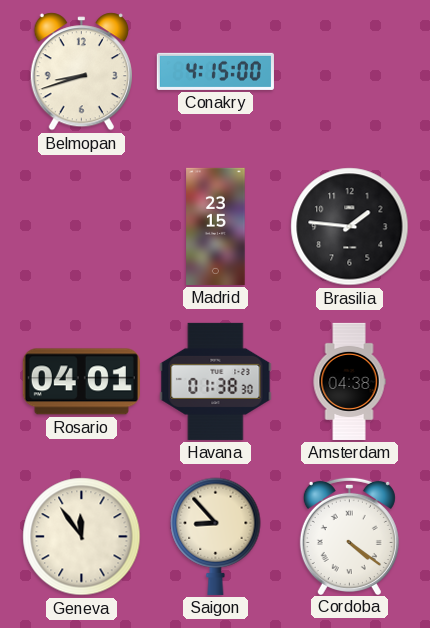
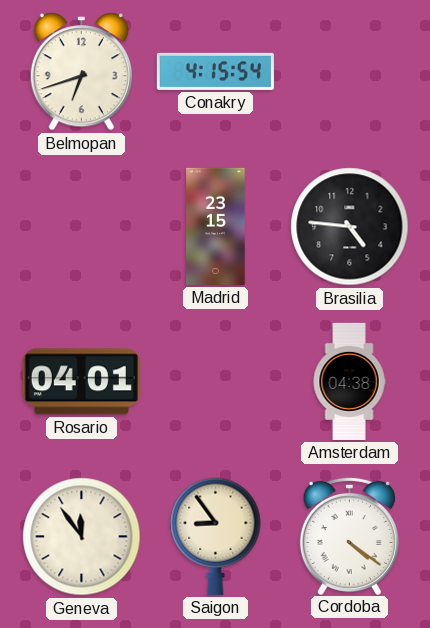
Belmopan: 8:42 -> 6:42 (81, 72)
Conakry: 4:15:00 -> 4:15:54 (215, 71)
Brasilia: 1:46 -> 4:46 (350, 227)
Havana: 01:38 -> none (216, 381)
Saigon: 8:53 -> 8:54 (216, 536)
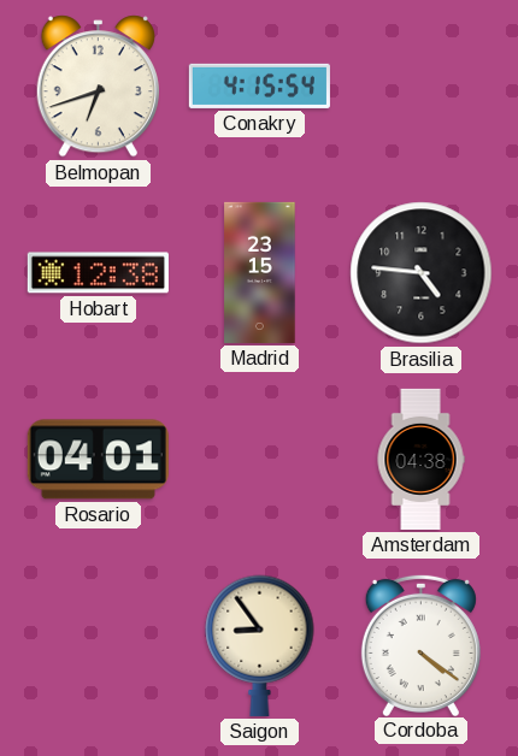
Hobart: none -> 12:38 (98, 273)
Geneva: 11:54 -> none (82, 537)
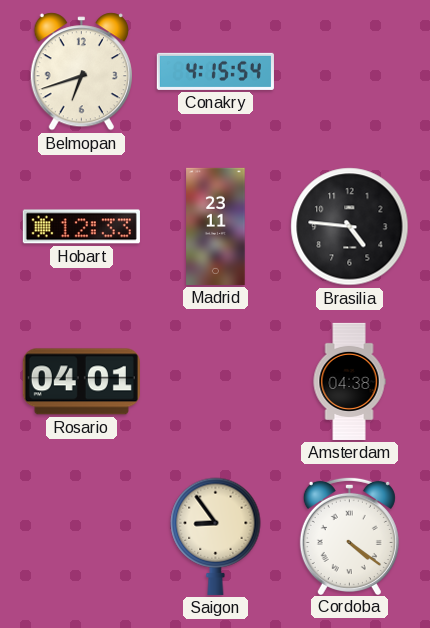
Hobart: 12:38 -> 12:33 (81, 227)
Madrid: 23:15 -> 23:11 (216, 226)
